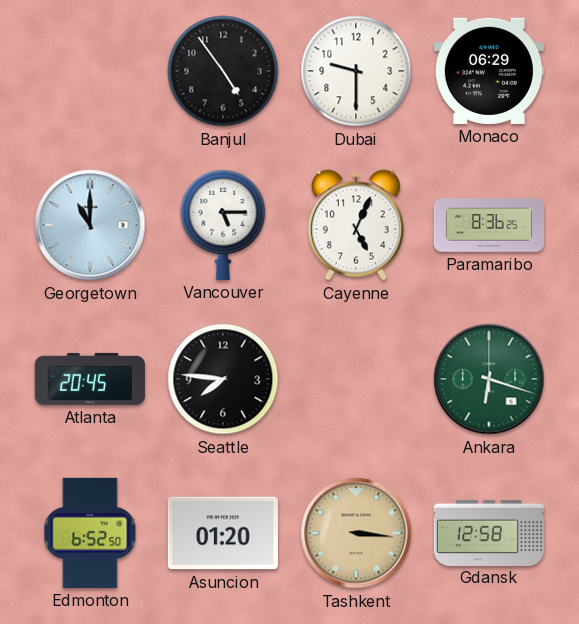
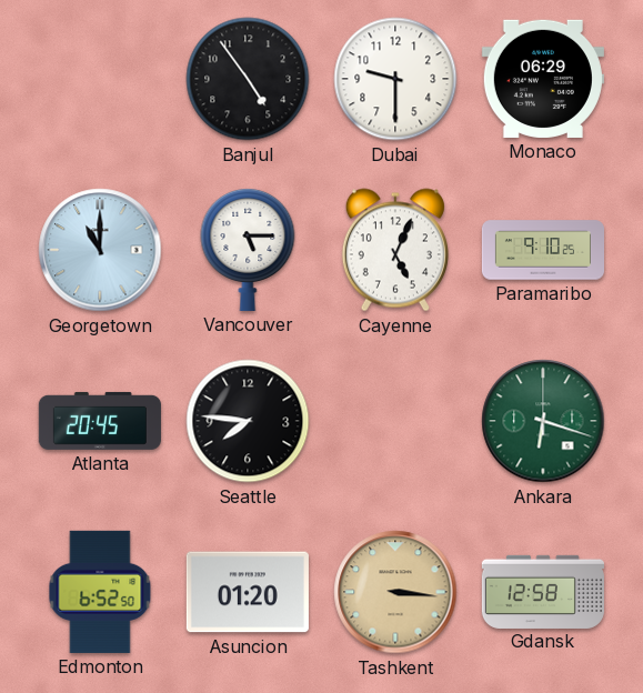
Paramaribo: 8:36 -> 9:10 (542, 250)
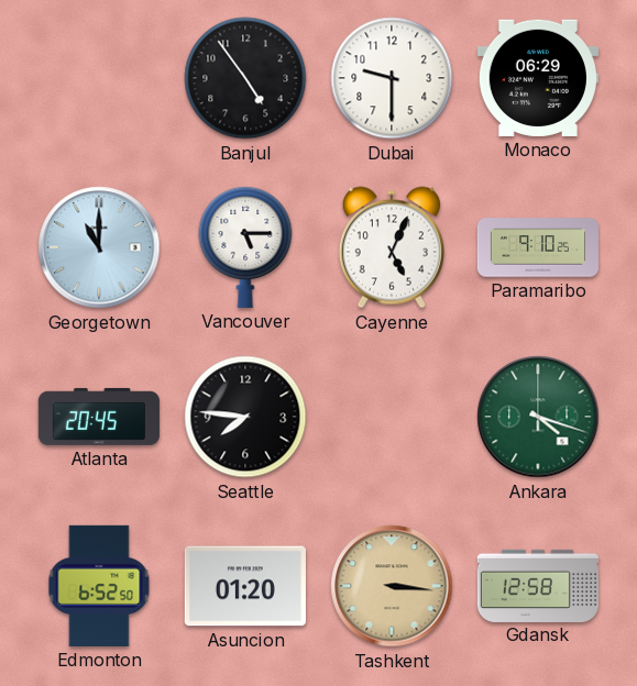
Ankara: 6:18 -> 4:18 (538, 417)
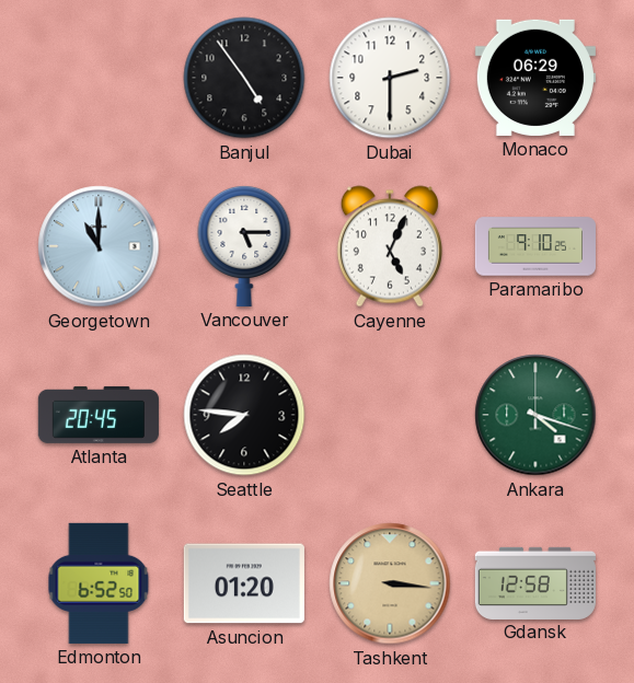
Dubai: 9:30 -> 2:30 (390, 78)
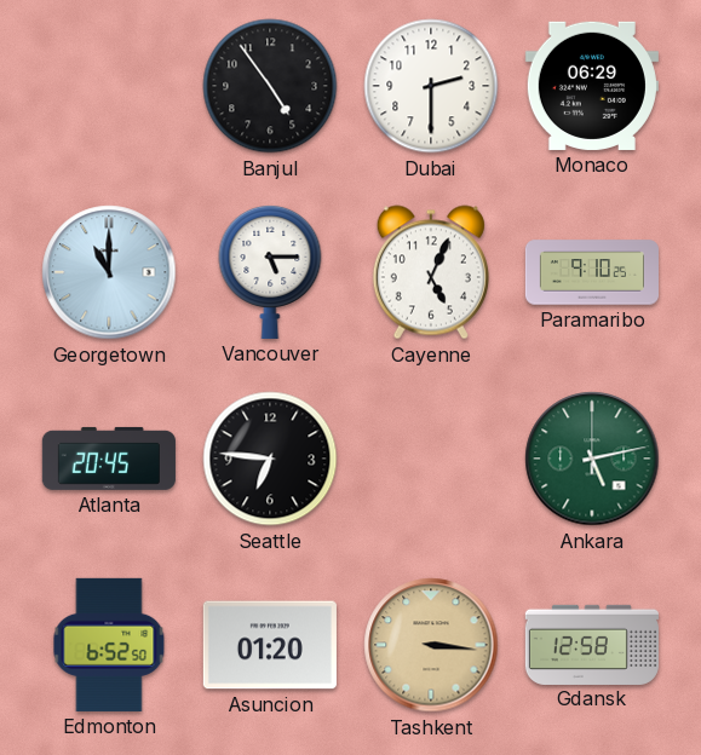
Seattle: 7:46 -> 6:46 (270, 459)
Ankara: 4:18 -> 5:13 (592, 459)
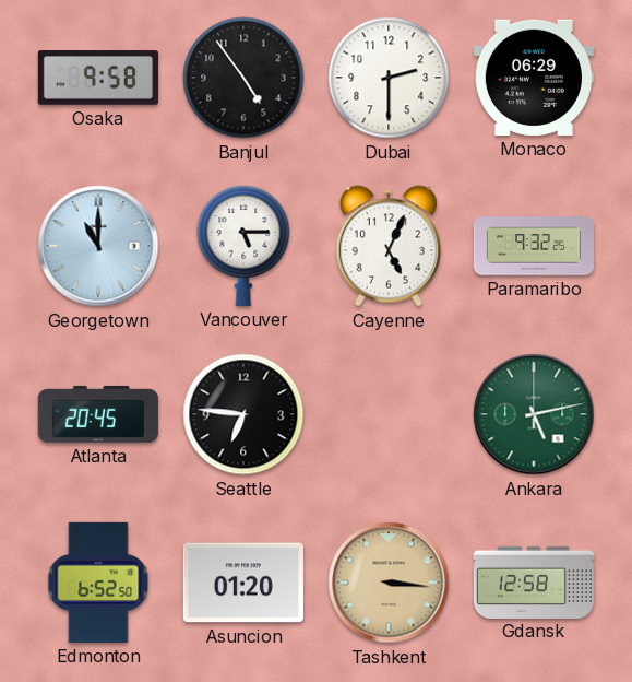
Osaka: none -> 9:58 (98, 78)
Paramaribo: 9:10 -> 9:32 (533, 246)
